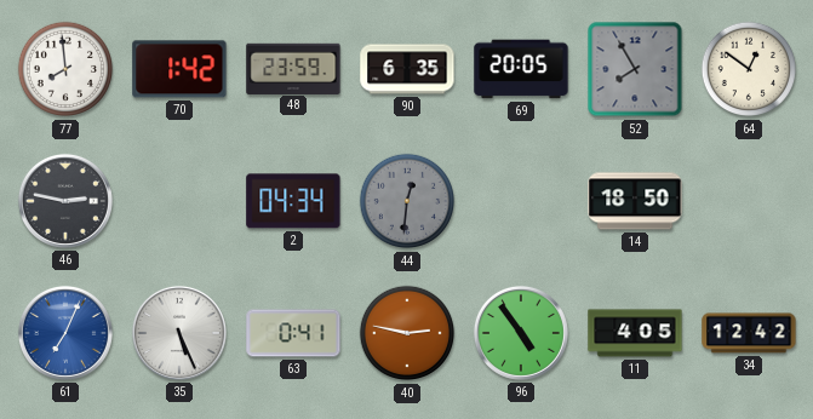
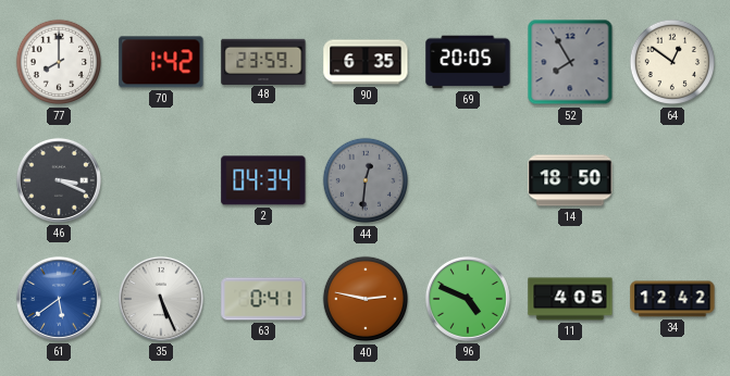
77: 7:59 -> 8:00 (59, 62)
46: 2:47 -> 3:19 (59, 180)
61: 7:04 -> 5:39 (59, 299)
96: 4:54 -> 4:49 (468, 299)
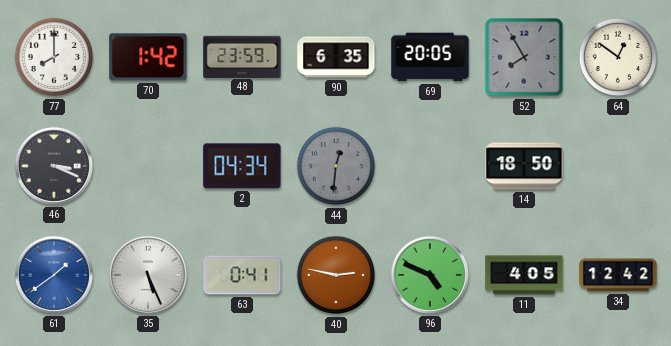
61: 5:39 -> 1:39 (54, 275)
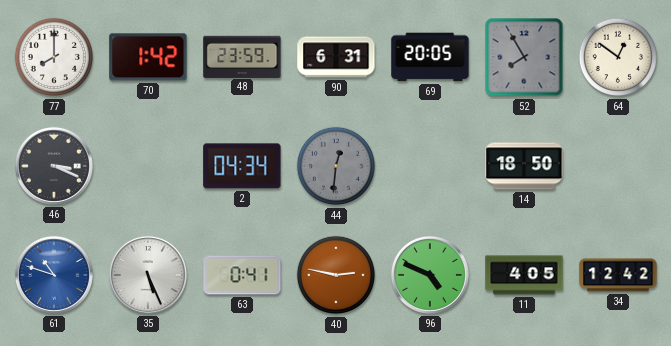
90: 6:35 -> 6:31 (336, 57)
61: 1:39 -> 10:48 (54, 275)
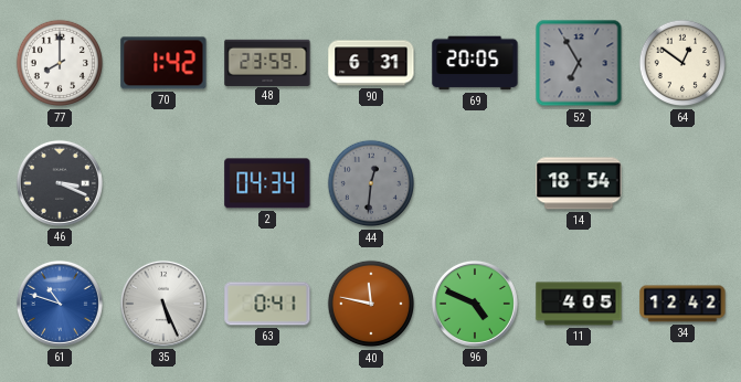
52: 7:55 -> 6:55 (579, 63)
14: 18:50 -> 18:54 (579, 183)
40: 2:47 -> 11:47 (371, 304)
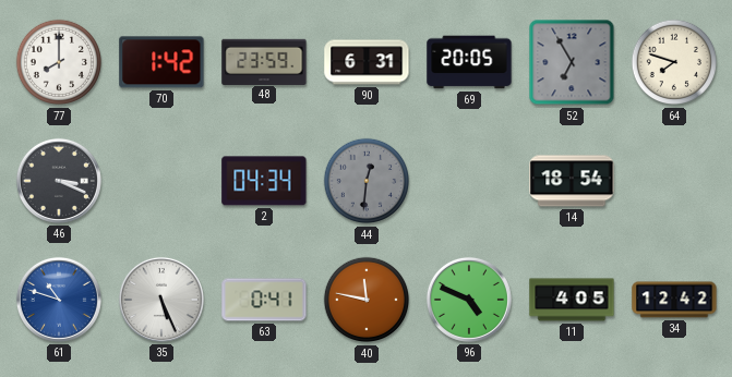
64: 12:51 -> 7:48 (674, 62)
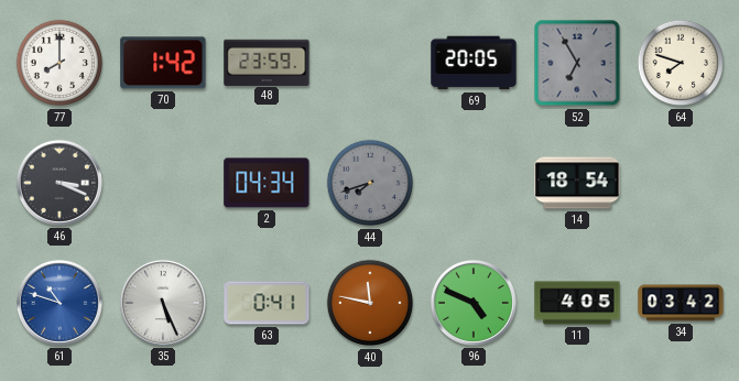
90: 6:31 -> none (367, 62)
44: 12:31 -> 7:42 (370, 183)
34: 12:42 -> 03:42 (681, 303)
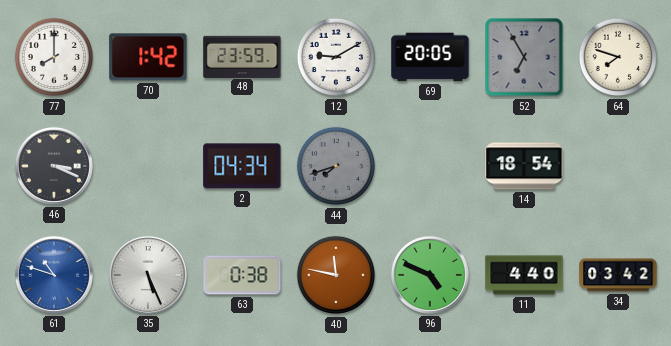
12: none -> 9:10 (336, 57)
63: 0:41 -> 0:38 (242, 275)
11: 4:05 -> 4:40 (524, 275)
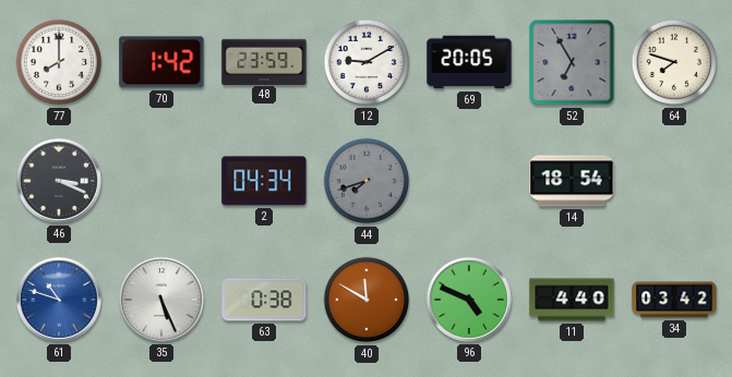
40: 11:47 -> 11:50 (367, 300)
